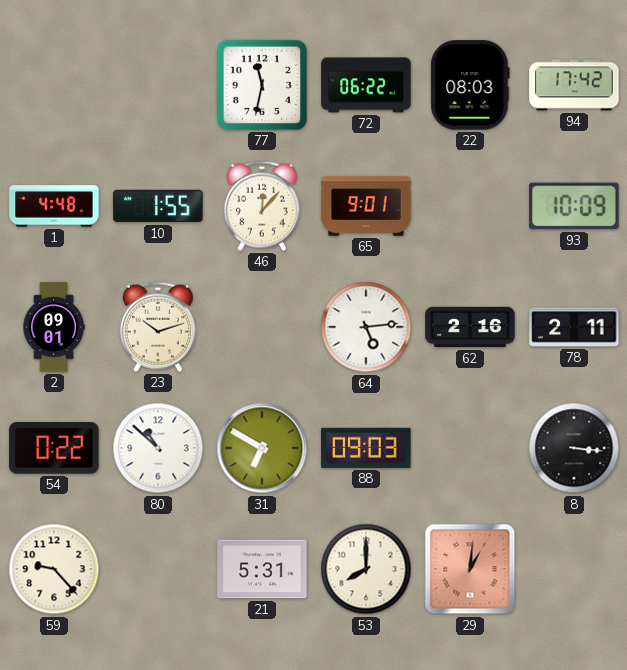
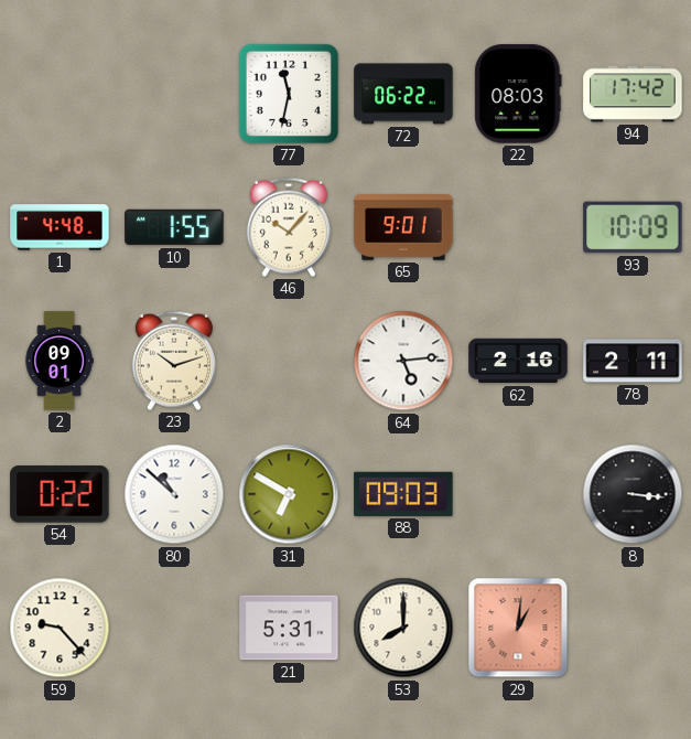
46: 12:07 -> 10:07 (289, 227)
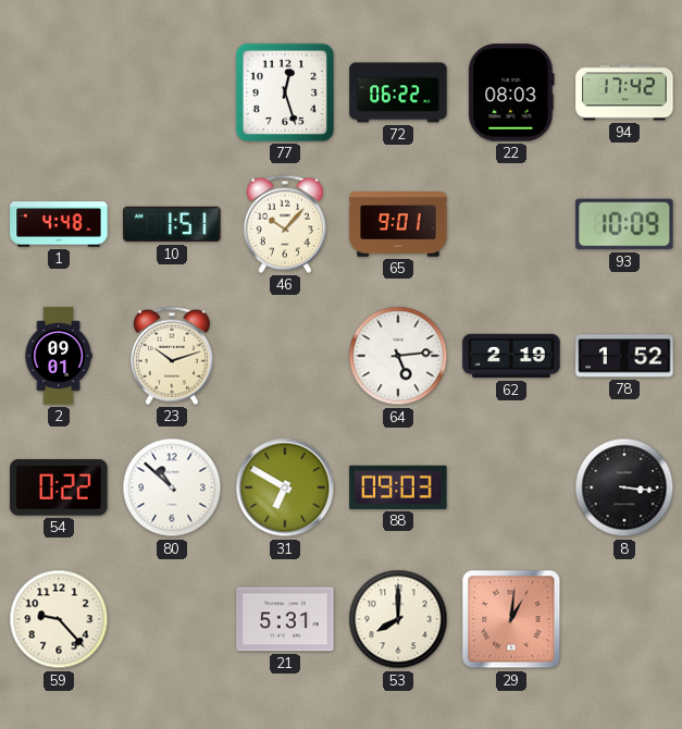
77: 11:32 -> 12:27 (285, 92)
10: 1:55 -> 1:51 (172, 224)
62: 2:16 -> 2:19 (511, 356)
78: 2:11 -> 1:52 (624, 356)
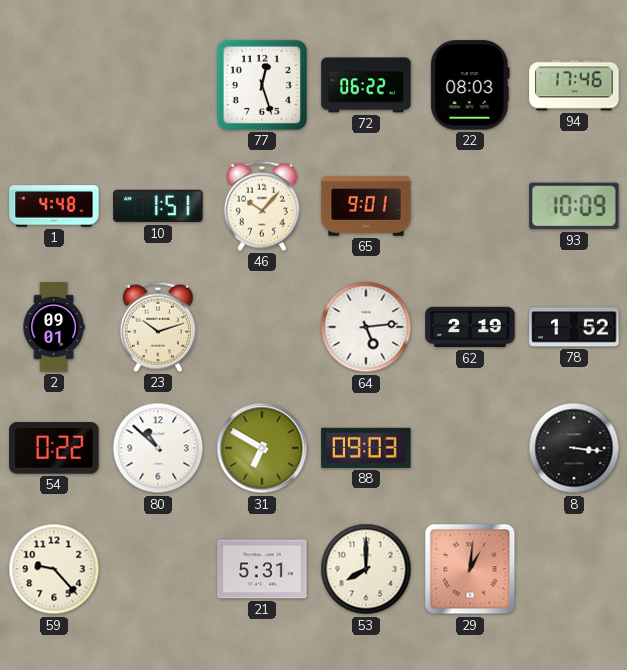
94: 17:42 -> 17:46 (574, 85)
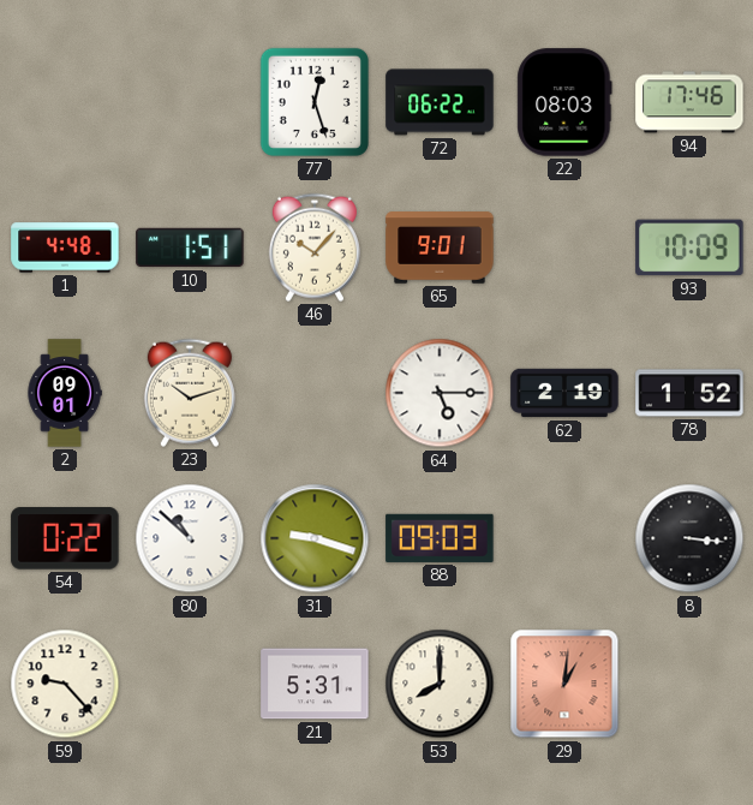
64: 5:14 -> 5:15 (440, 393)
31: 6:50 -> 9:18 (315, 538)
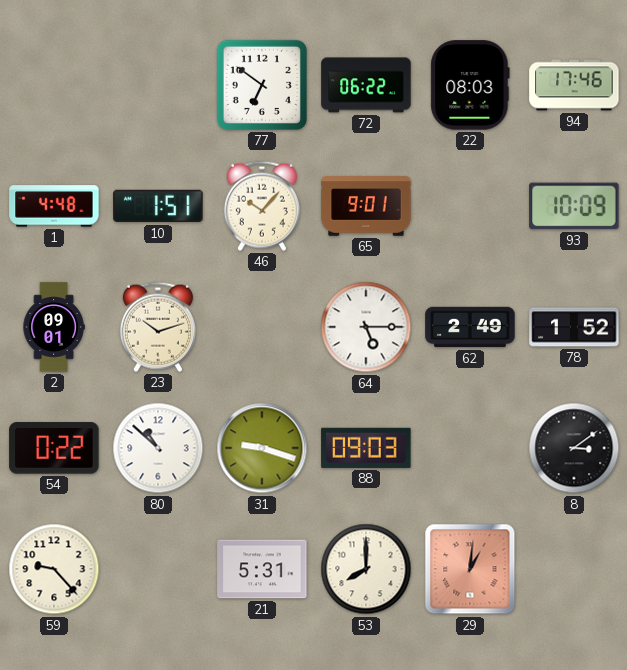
77: 12:27 -> 6:51 (262, 85)
62: 2:19 -> 2:49 (470, 327)
8: 3:16 -> 3:09 (574, 448)
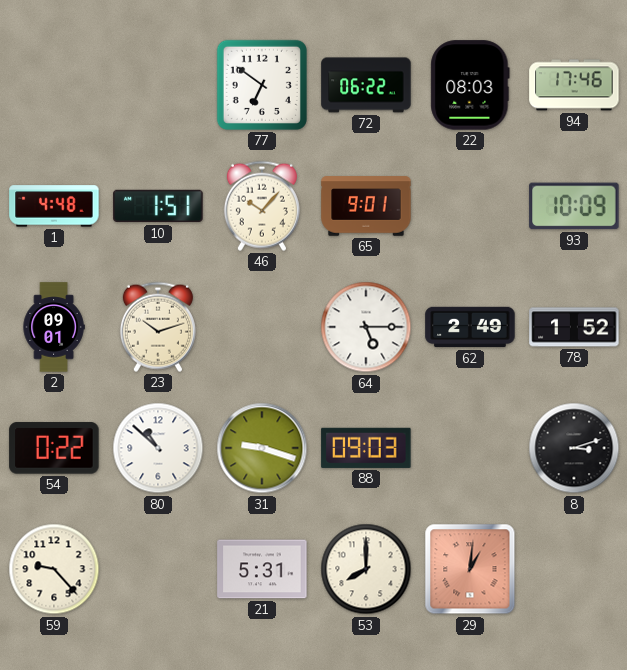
8: 3:09 -> 3:12 (574, 448)
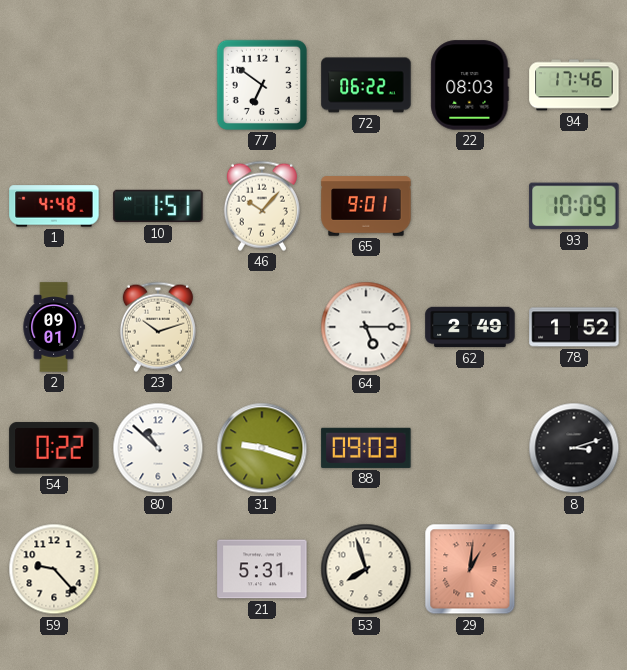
53: 8:00 -> 7:57 (366, 569)
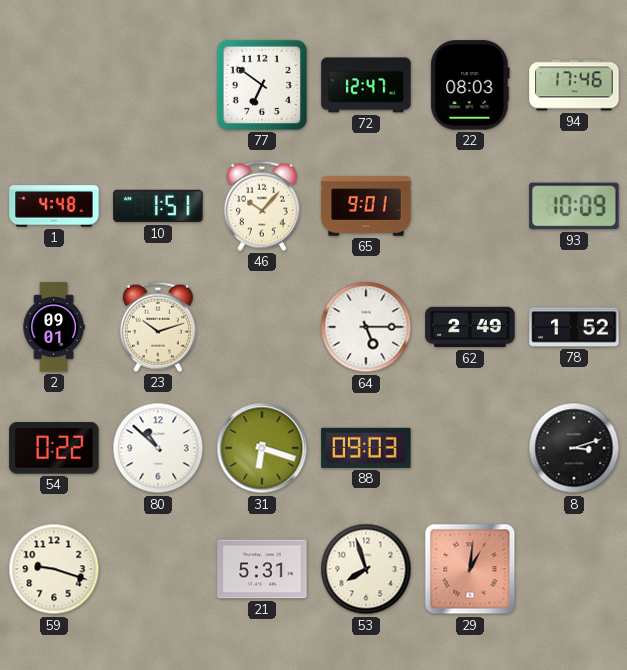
72: 06:22 -> 12:47 (366, 85)
31: 9:18 -> 6:18 (262, 448)
59: 9:23 -> 9:18 (54, 569)
